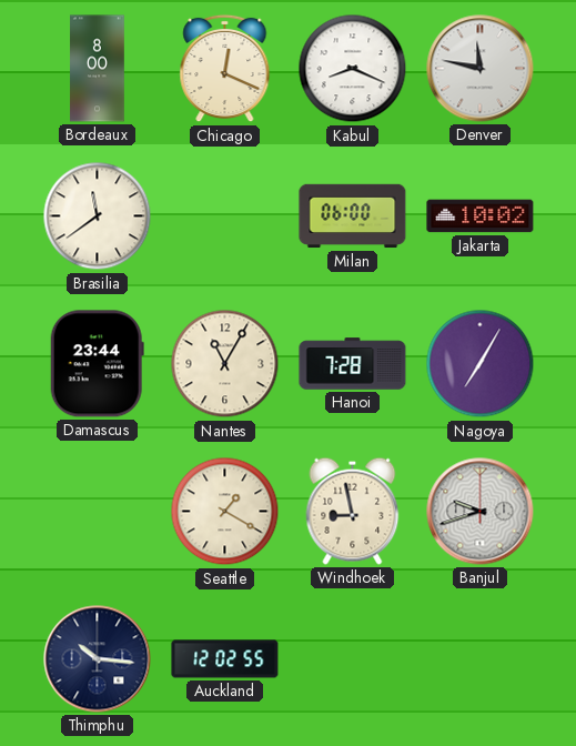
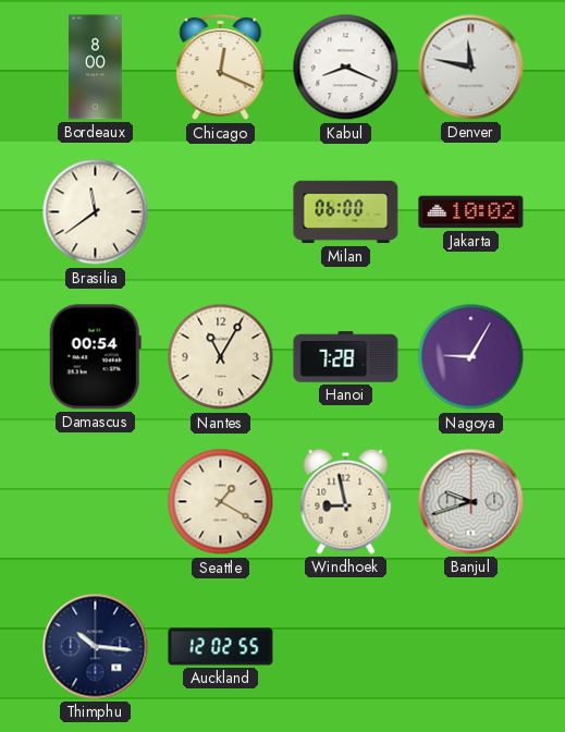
Damascus: 23:44 -> 00:54 (95, 357)
Nagoya: 7:05 -> 9:05 (471, 357)
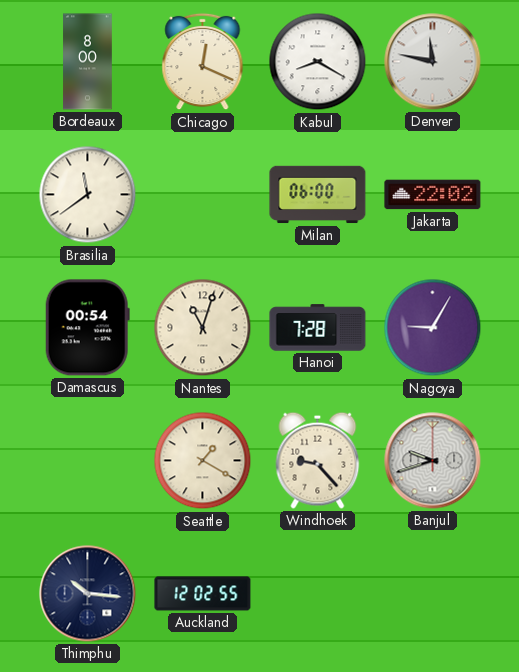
Kabul: 8:19 -> 8:20 (318, 62)
Jakarta: 10:02 -> 22:02 (433, 195)
Nantes: 11:05 -> 11:03 (203, 328)
Windhoek: 8:58 -> 9:23 (318, 460)
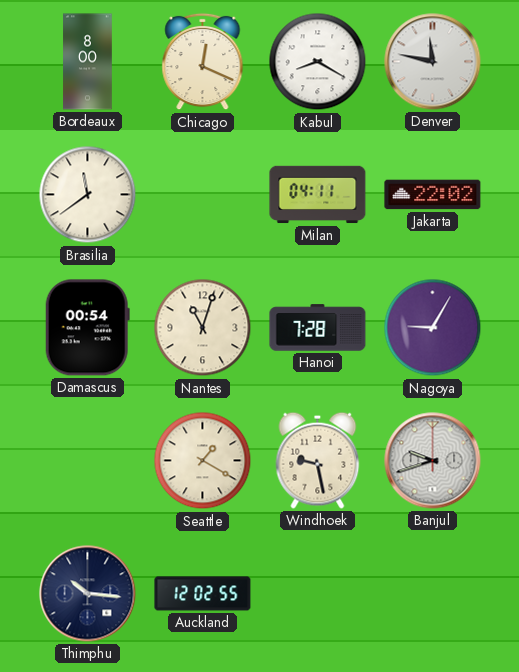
Milan: 06:00 -> 04:11 (318, 195)
Windhoek: 9:23 -> 9:28 (318, 460)
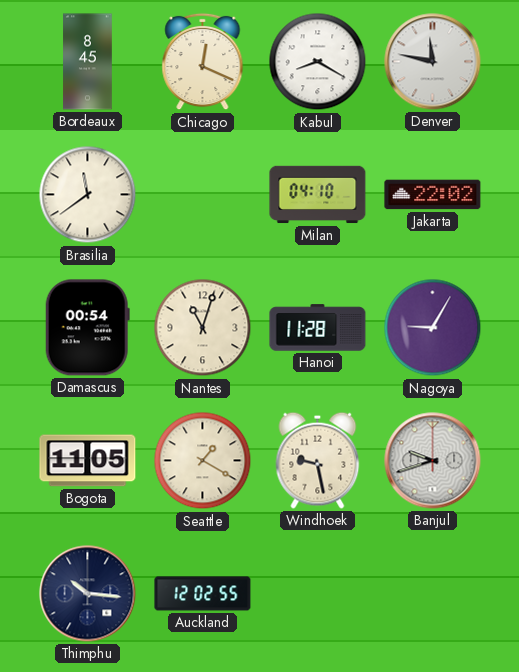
Bordeaux: 8:00 -> 8:45 (88, 62)
Milan: 04:11 -> 04:10 (318, 195)
Hanoi: 7:28 -> 11:28 (318, 328)
Bogota: none -> 11:05 (88, 461)
